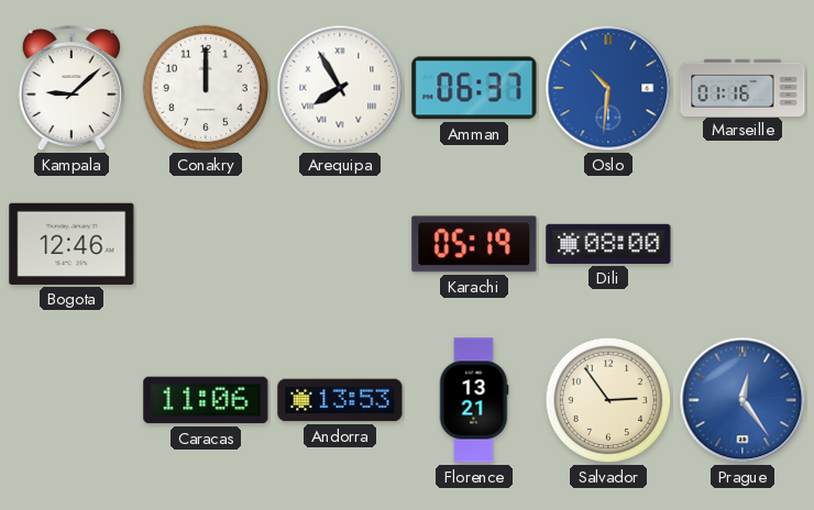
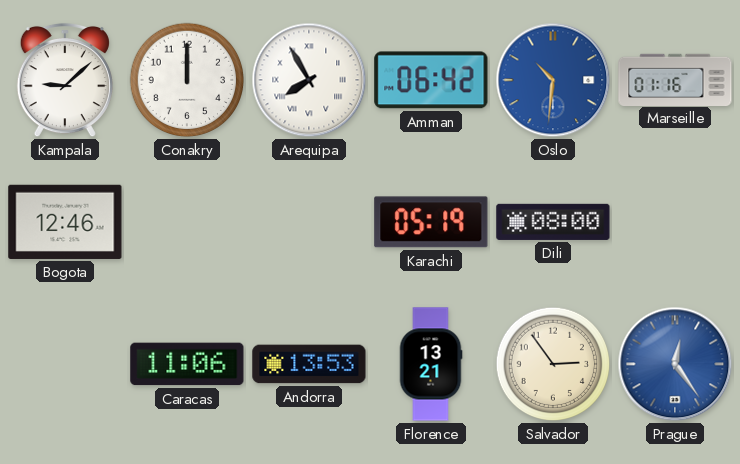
Amman: 06:37 -> 06:42 (431, 80)
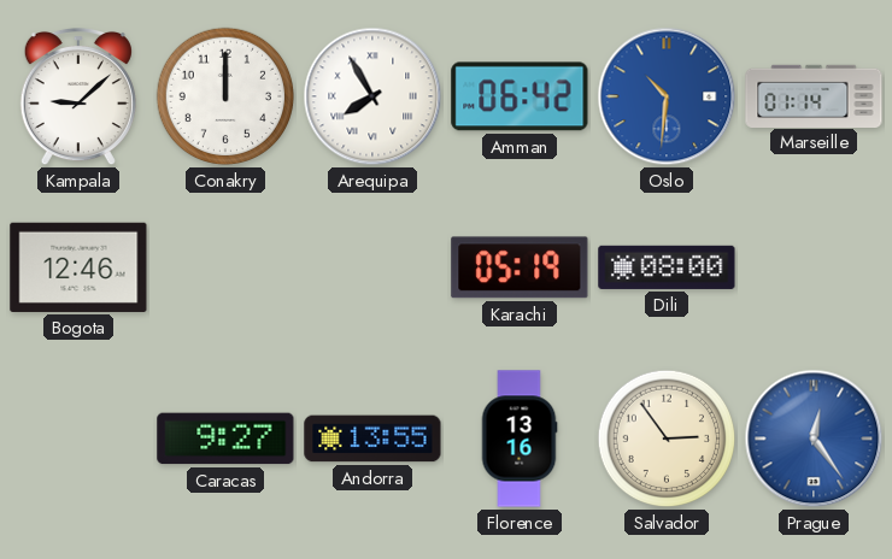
Marseille: 01:16 -> 01:14 (814, 95)
Caracas: 11:06 -> 9:27 (225, 439)
Andorra: 13:53 -> 13:55 (372, 439)
Florence: 13:21 -> 13:16 (520, 439)
